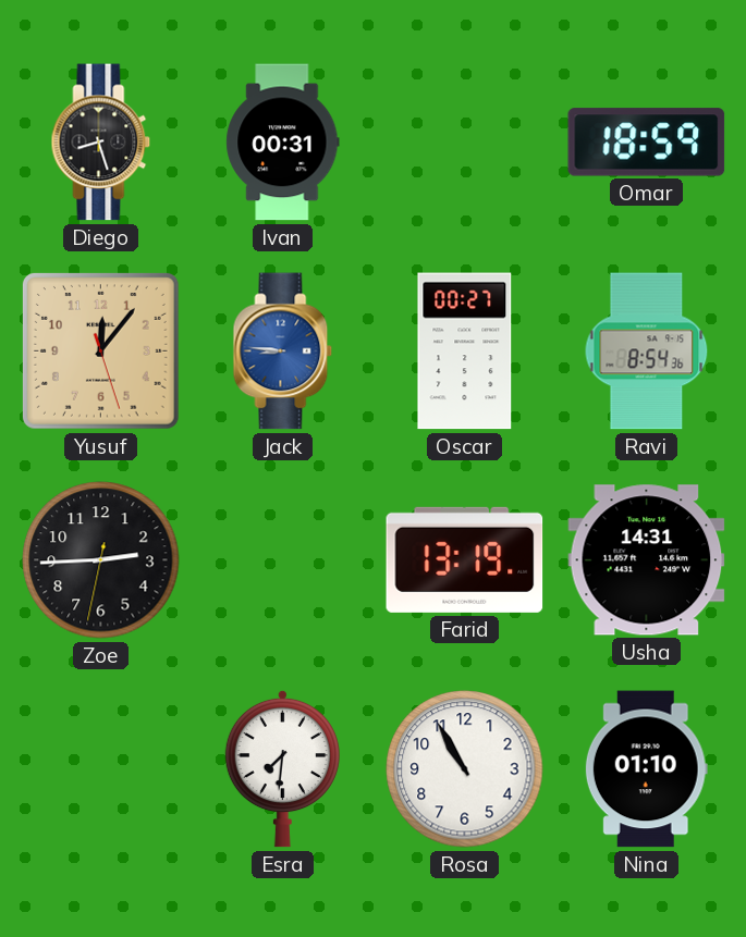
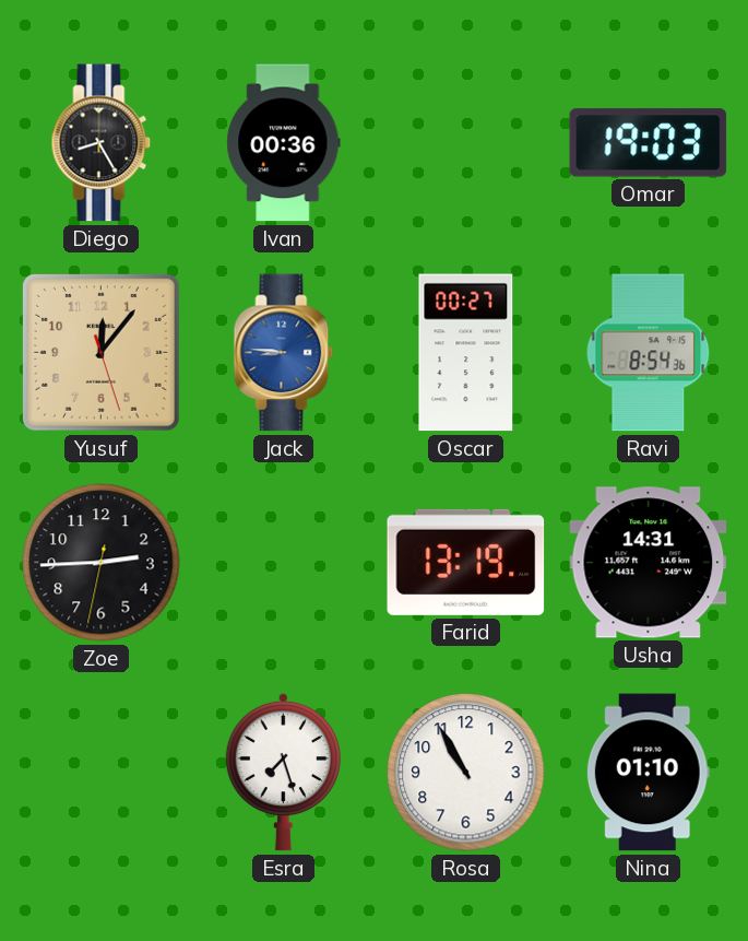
Diego: 8:27 -> 8:25 (102, 143)
Ivan: 00:31 -> 00:36 (284, 143)
Omar: 18:59 -> 19:03 (649, 143)
Esra: 7:31 -> 7:27 (283, 772)
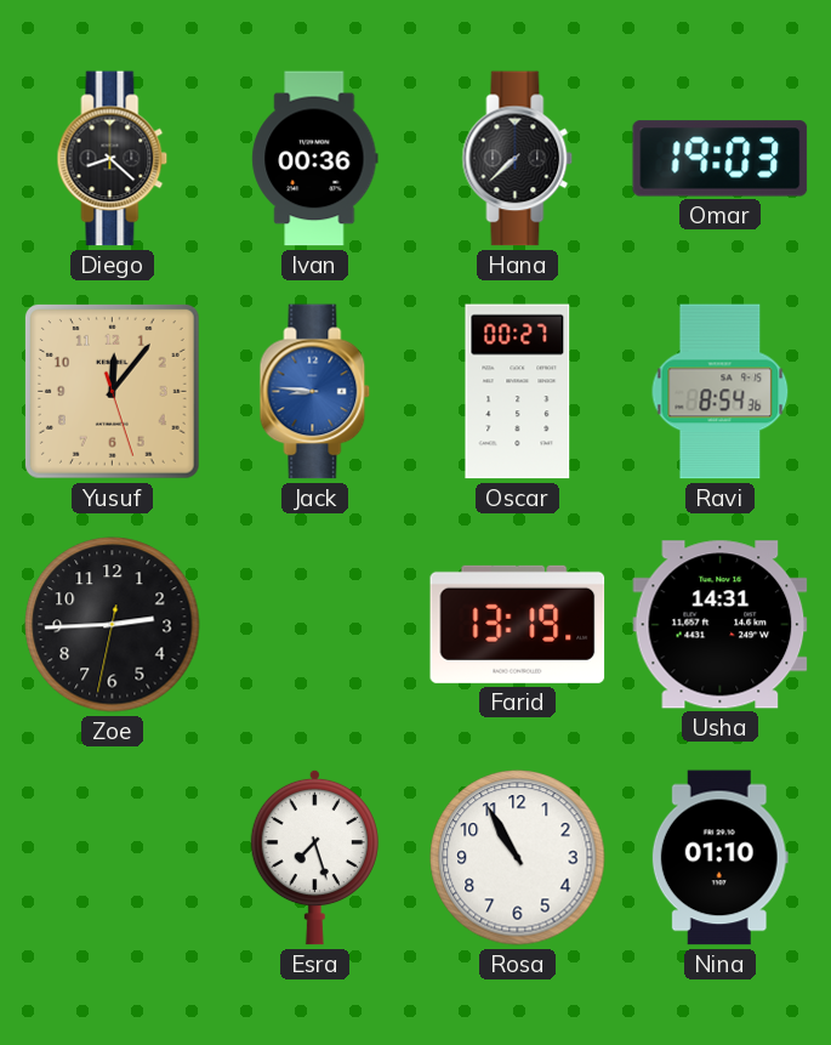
Diego: 8:25 -> 8:22 (113, 159)
Hana: none -> 7:38 (518, 159)
